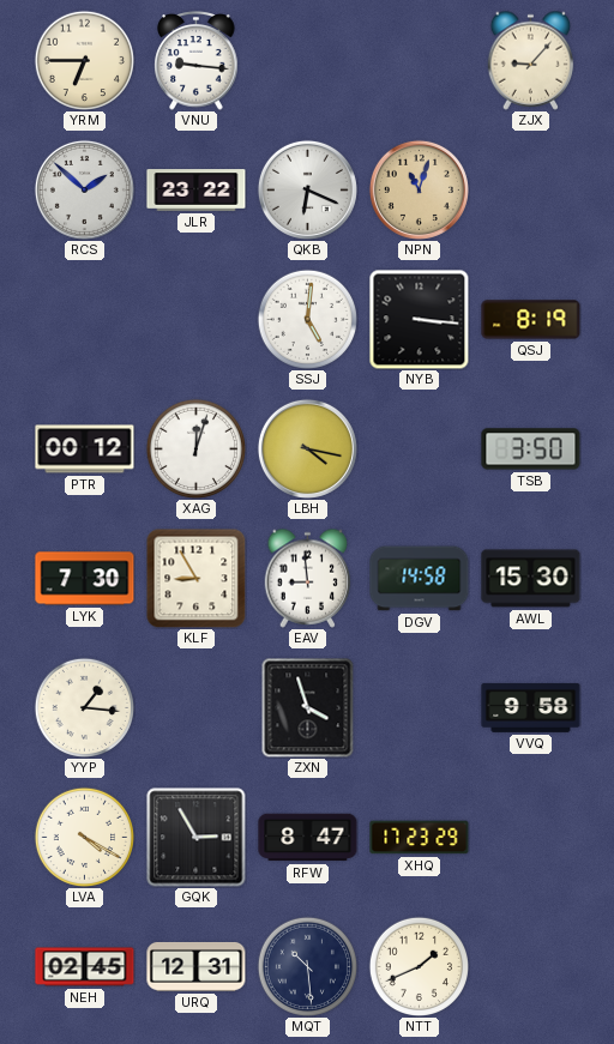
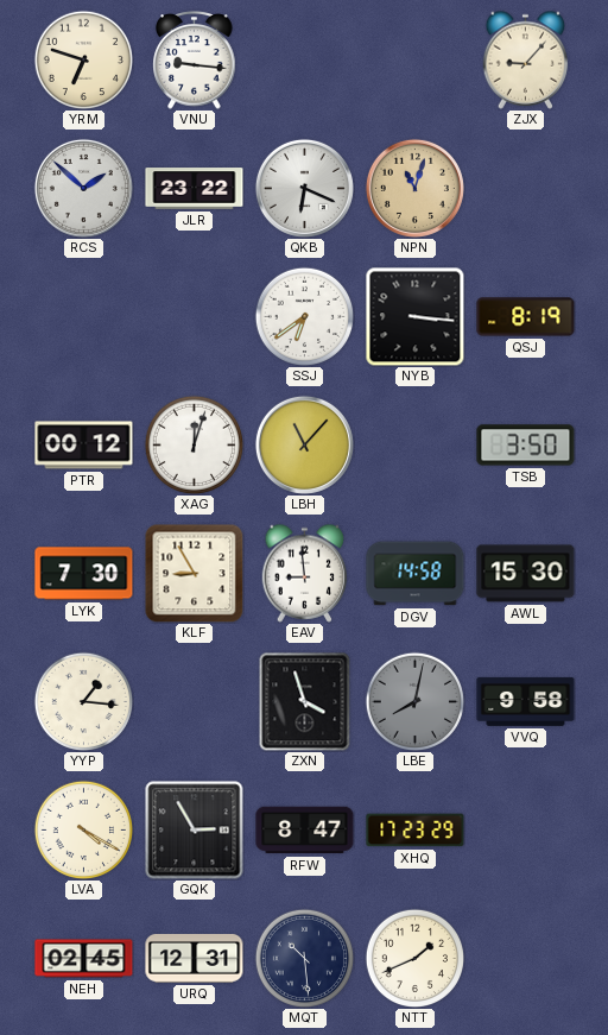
YRM: 6:45 -> 6:48 (83, 59)
SSJ: 5:01 -> 6:39 (304, 316)
LBH: 4:17 -> 11:07 (304, 444)
LBE: none -> 8:02 (414, 701)
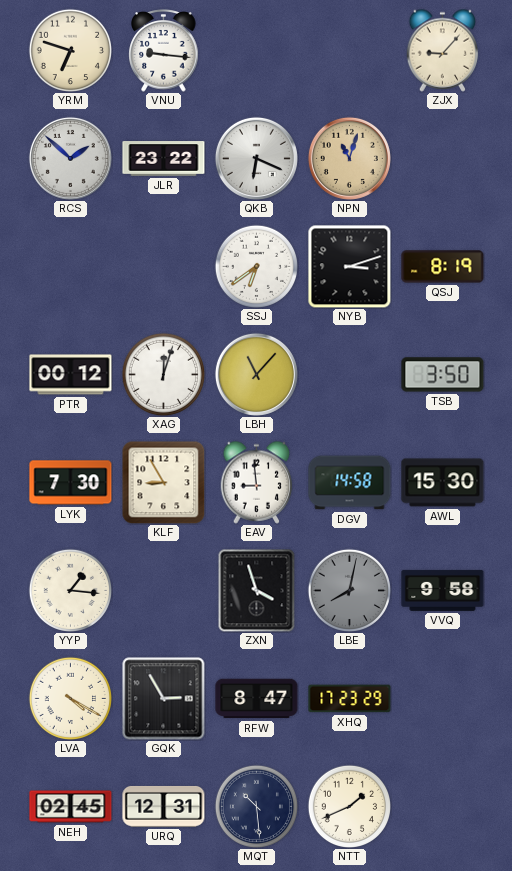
NYB: 3:16 -> 3:12 (349, 266)
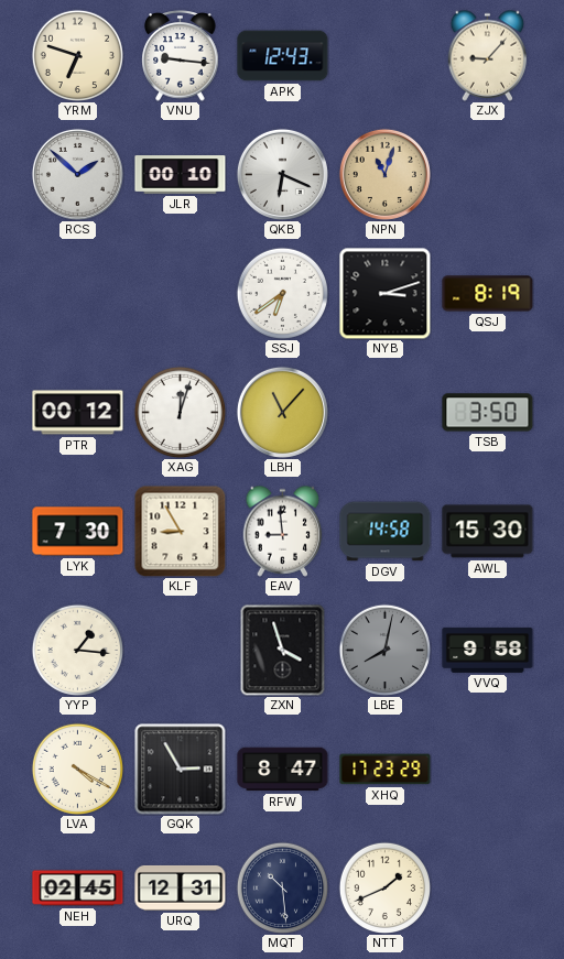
APK: none -> 12:43 (283, 56)
JLR: 23:22 -> 00:10 (181, 175)
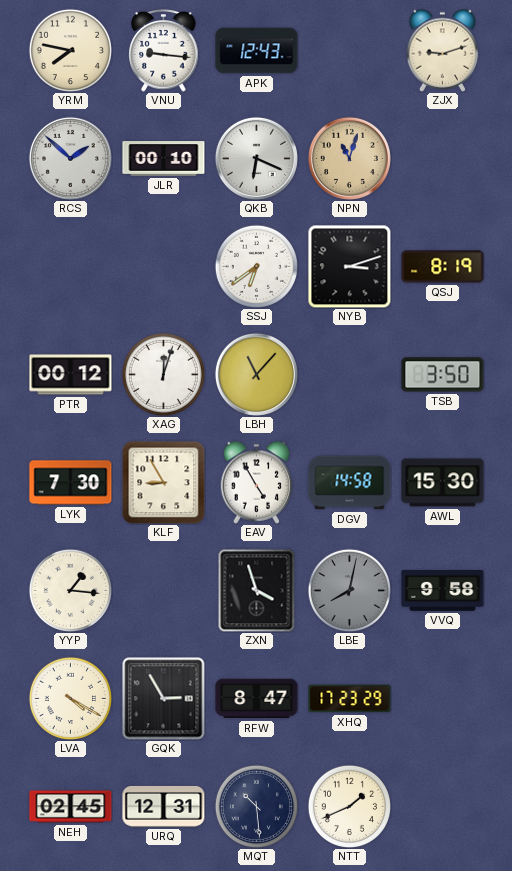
YRM: 6:48 -> 7:47 (70, 50)
ZJX: 9:07 -> 9:12 (443, 50)
EAV: 8:59 -> 4:55 (257, 482)
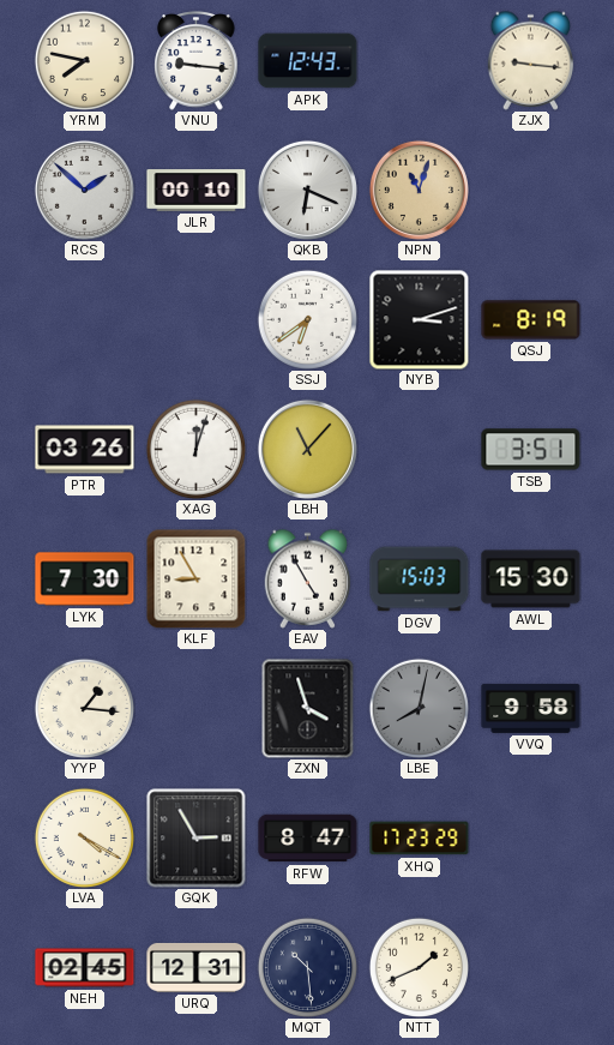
ZJX: 9:12 -> 9:16 (531, 60)
PTR: 00:12 -> 03:26 (85, 450)
TSB: 3:50 -> 3:51 (531, 450)
DGV: 14:58 -> 15:03 (420, 579)
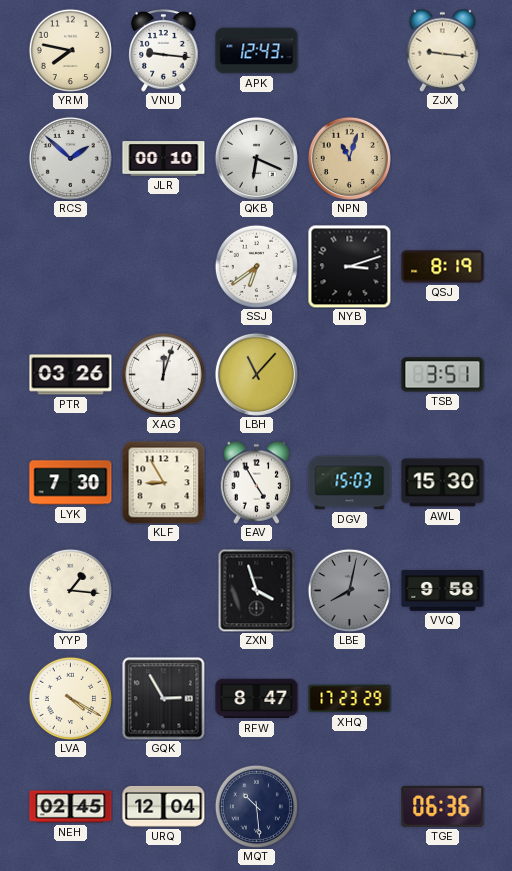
URQ: 12:31 -> 12:04 (164, 807)
NTT: 1:41 -> none (419, 967)
TGE: none -> 06:36 (443, 806)
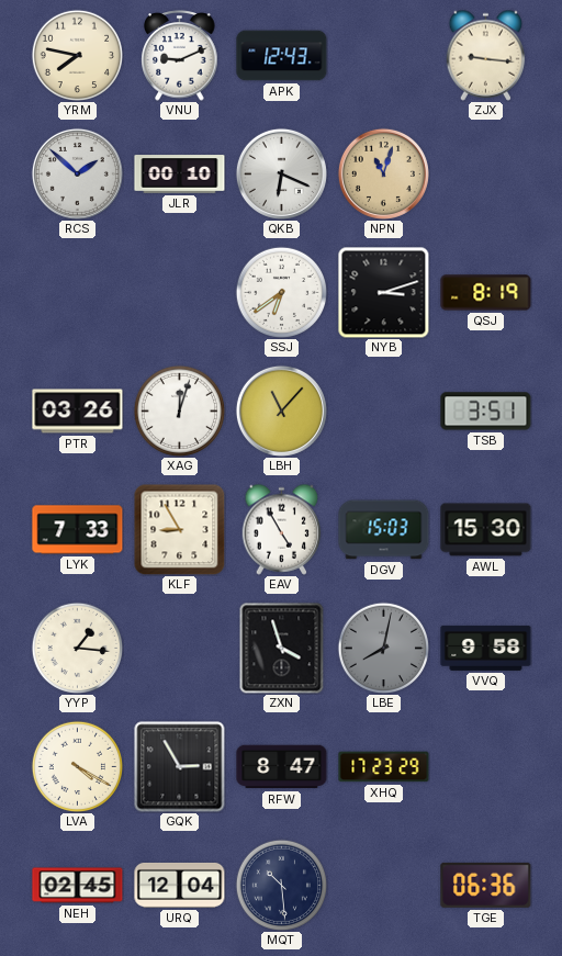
VNU: 9:16 -> 9:11 (180, 56)
LYK: 7:30 -> 7:33 (78, 530)
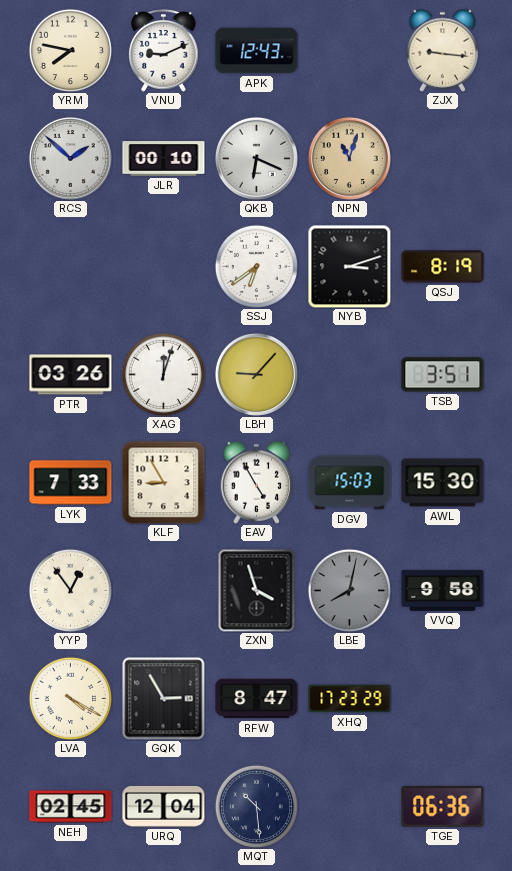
LBH: 11:07 -> 9:07 (256, 374)
YYP: 1:16 -> 12:54 (70, 590)
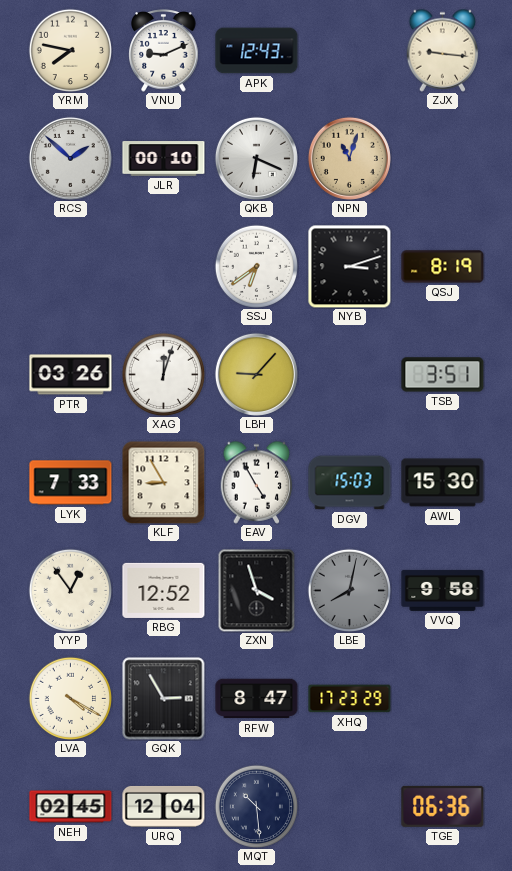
RBG: none -> 12:52 (164, 590)
